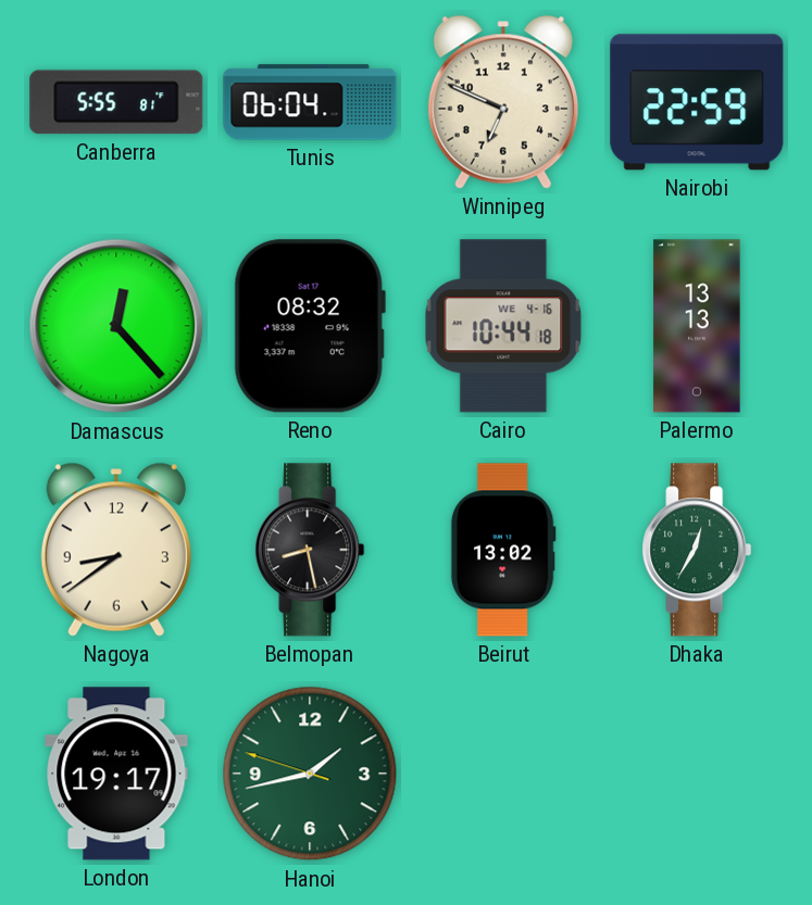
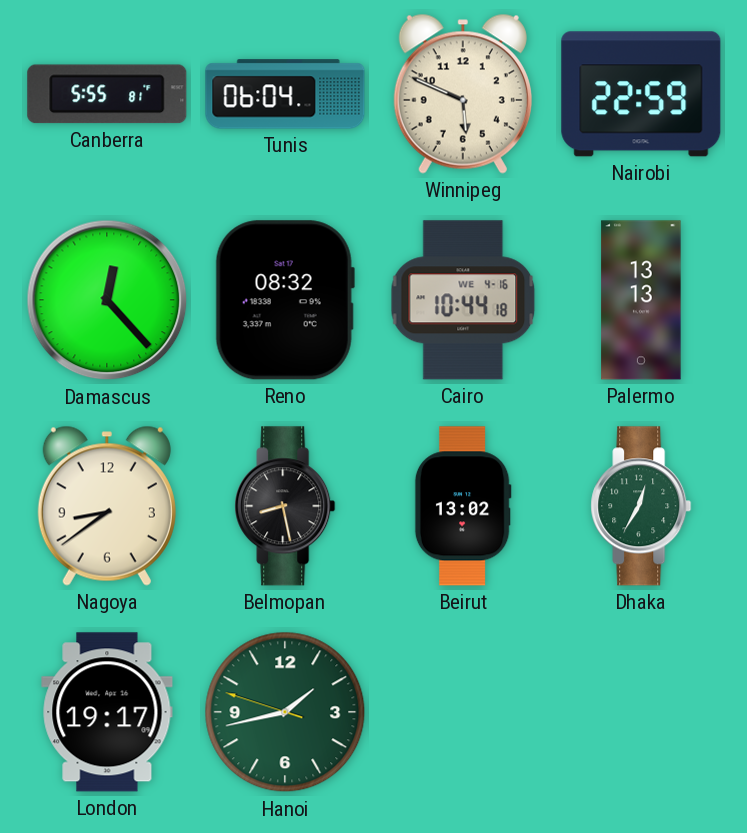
Winnipeg: 6:49 -> 5:49 (463, 94)
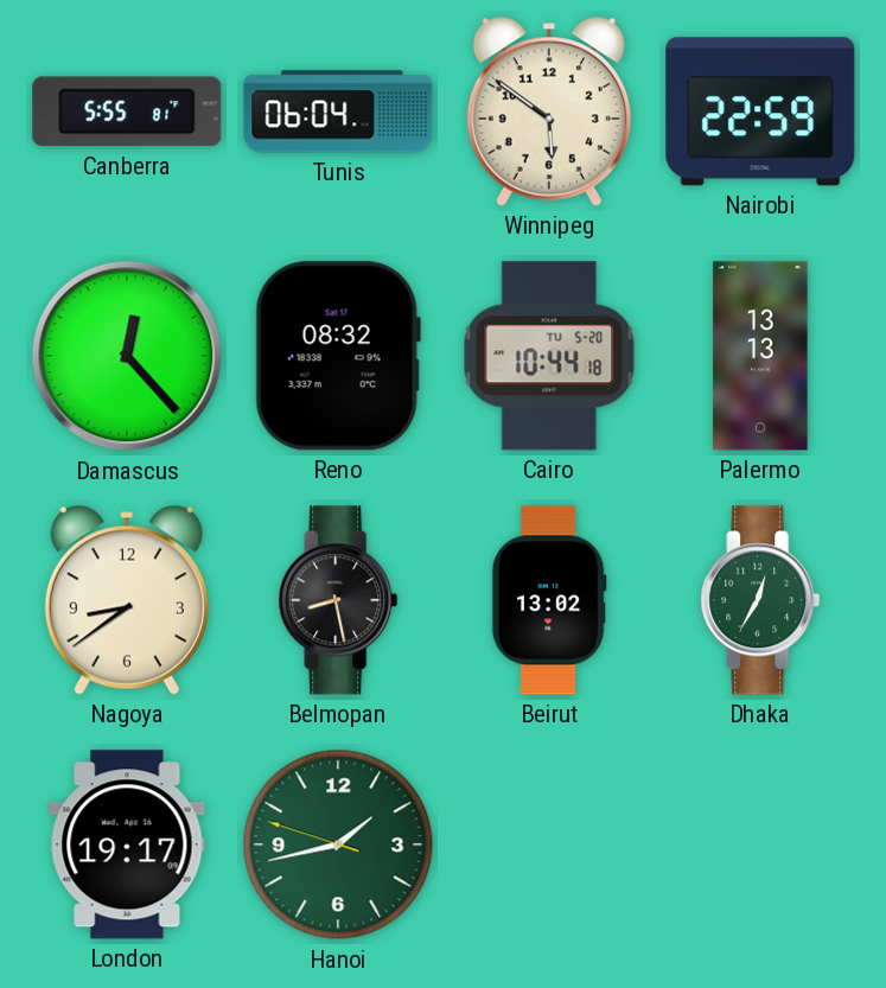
Winnipeg: 5:49 -> 5:51 (549, 111)
Cairo date: WE 4-16 -> TU 5-20 (549, 356)
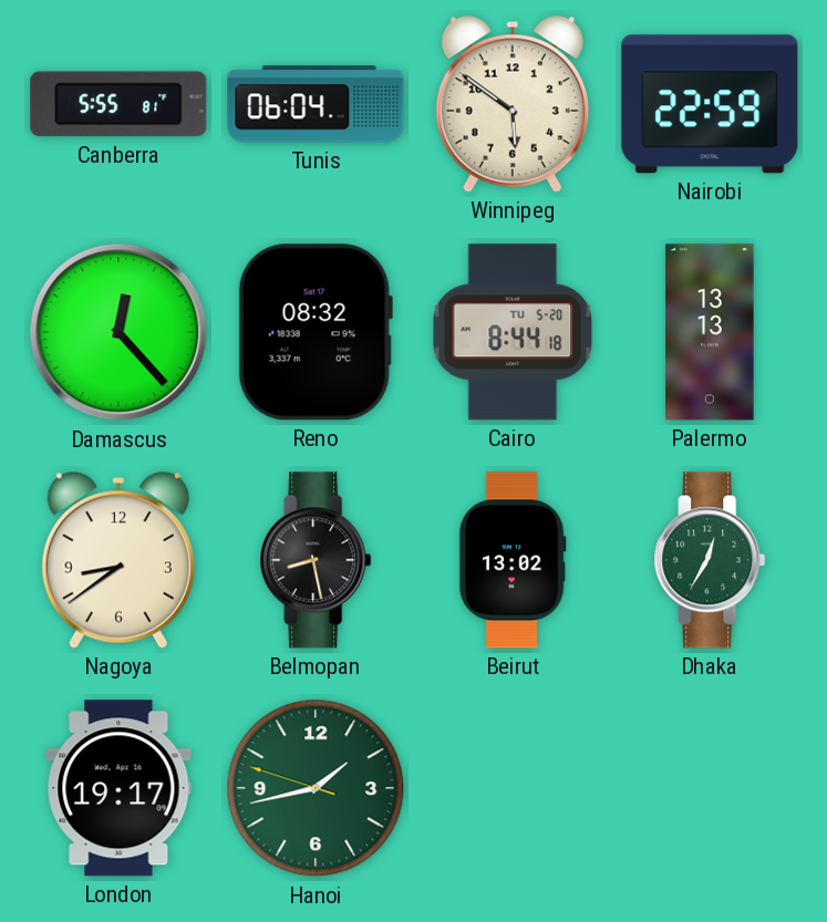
Cairo: 10:44 -> 8:44 (513, 332)
